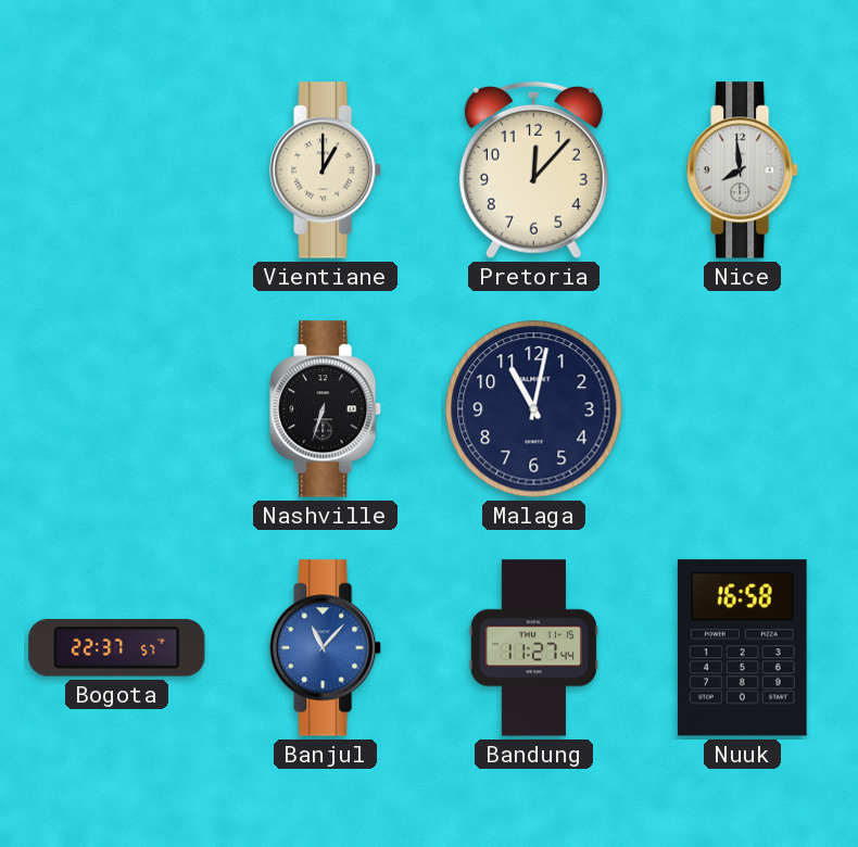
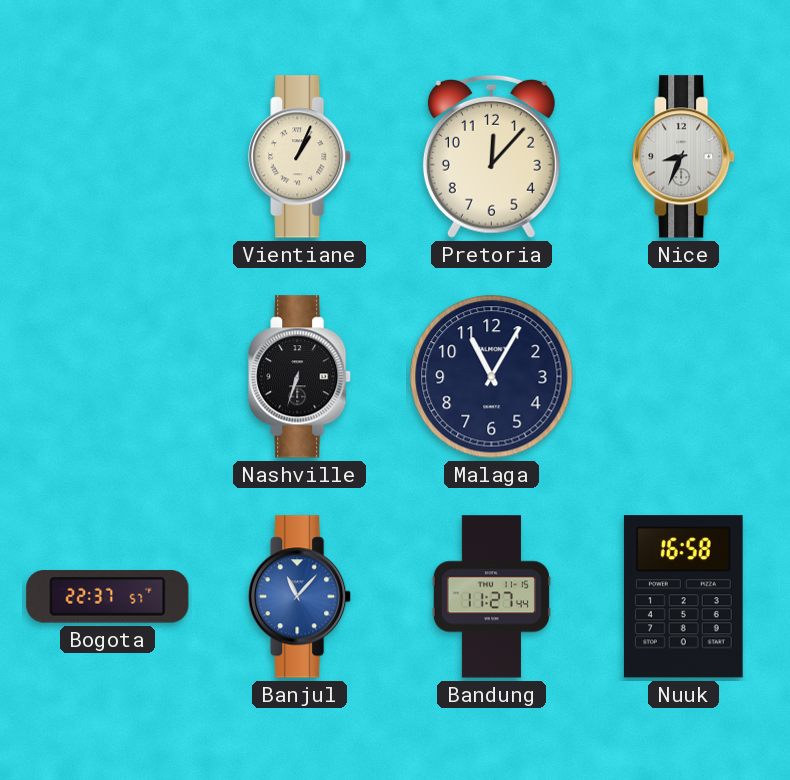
Vientiane: 1:00 -> 1:04 (300, 157)
Nice: 7:59 -> 8:34 (684, 157)
Malaga: 11:02 -> 11:05 (492, 377)
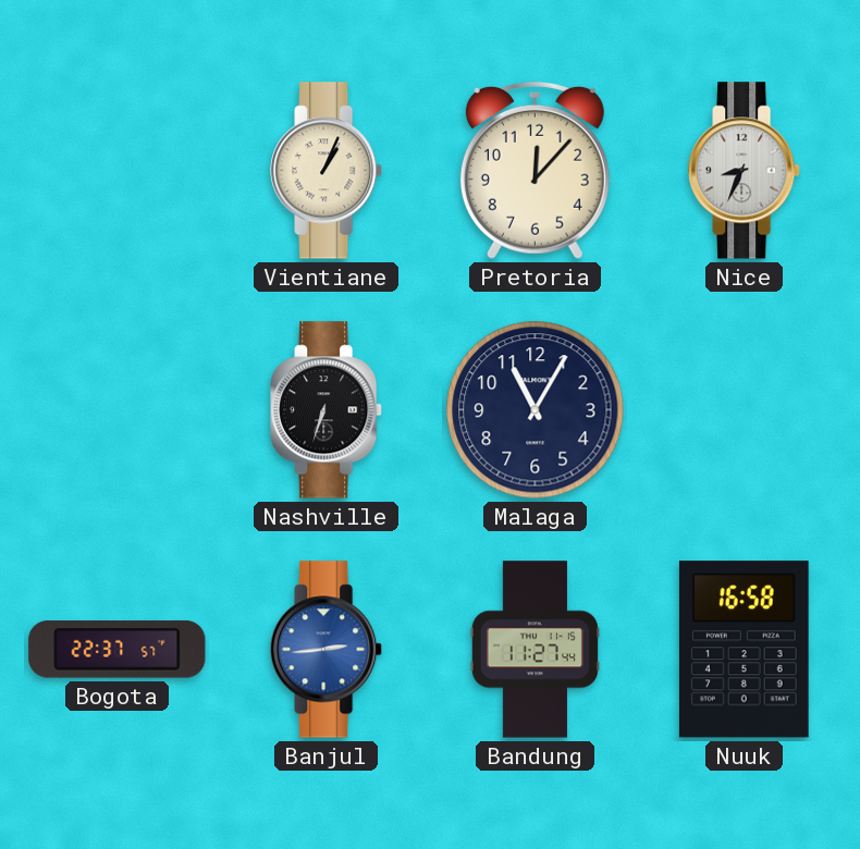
Banjul: 11:07 -> 2:44 (327, 650)
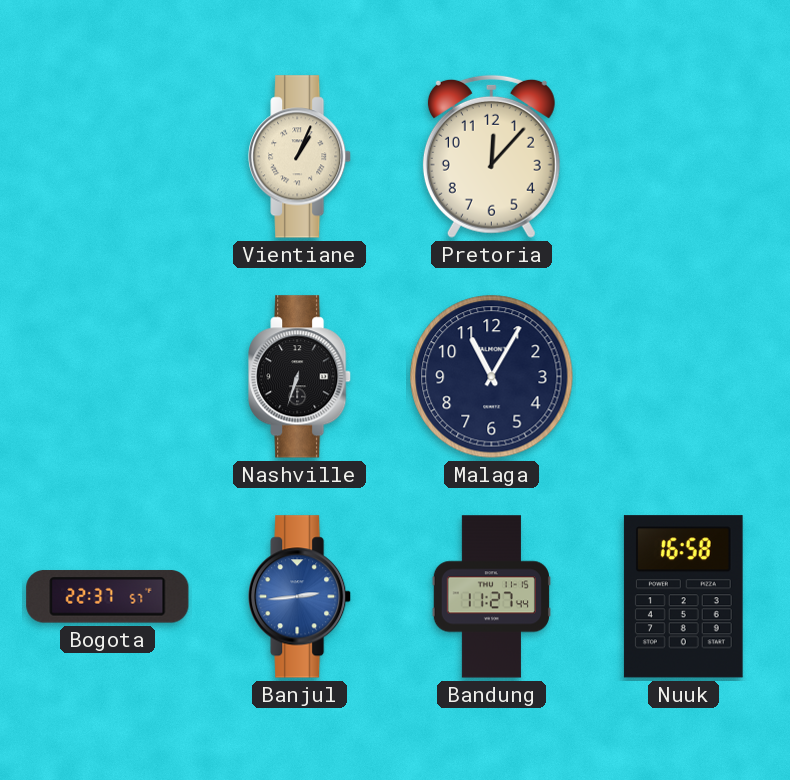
Nice: 8:34 -> none (745, 171)
